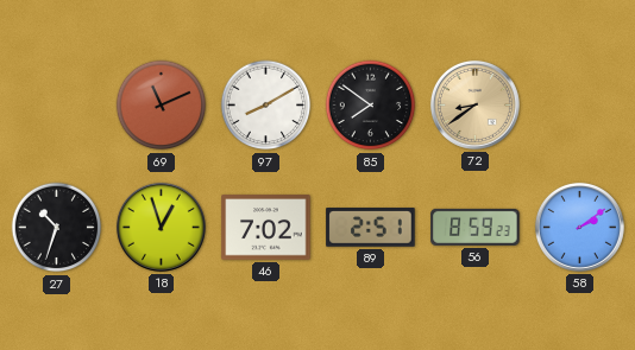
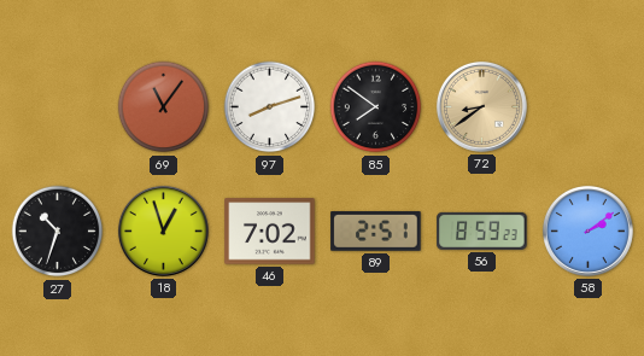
69: 11:11 -> 11:06 (164, 107)
97: 8:10 -> 8:12 (270, 107)
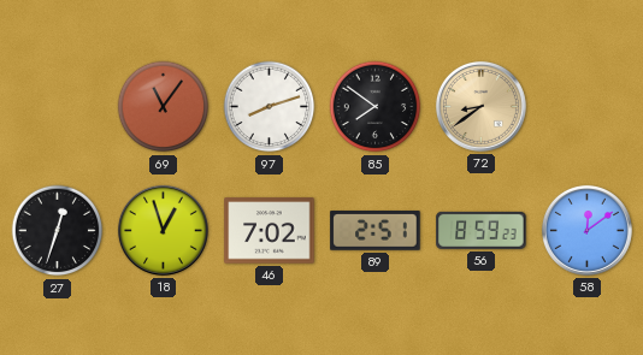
27: 10:33 -> 12:33 (58, 231)
58: 2:09 -> 12:09 (586, 230)
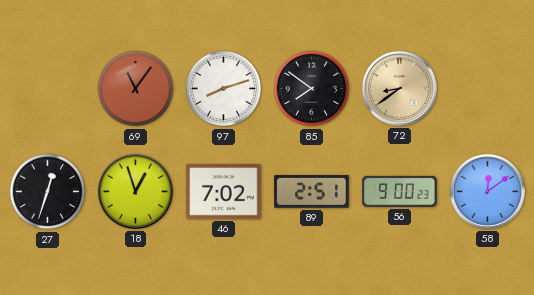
56: 8:59 -> 9:00 (400, 191)
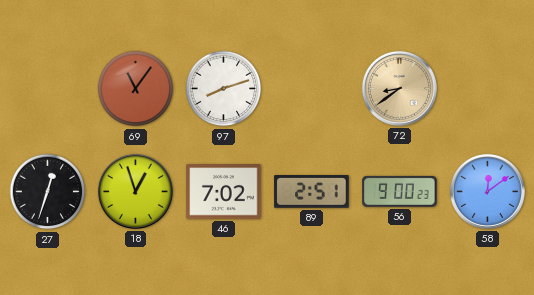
85: 7:51 -> none (312, 89)
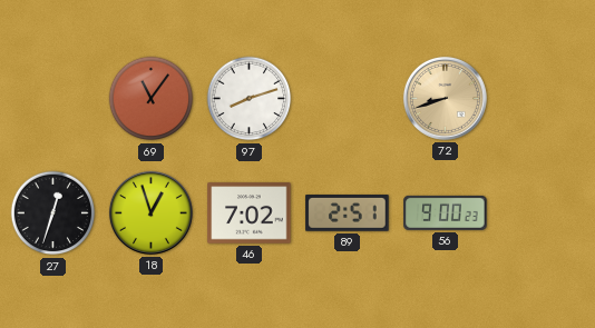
72: 8:39 -> 8:42 (445, 98)
58: 12:09 -> none (487, 191)
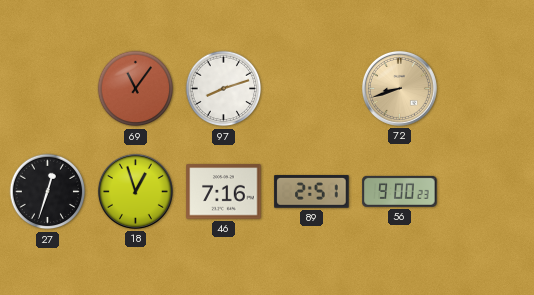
46: 7:02 -> 7:16 (224, 192)
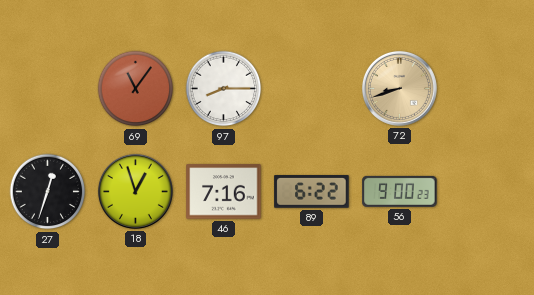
97: 8:12 -> 8:15 (224, 89)
89: 2:51 -> 6:22 (312, 192)
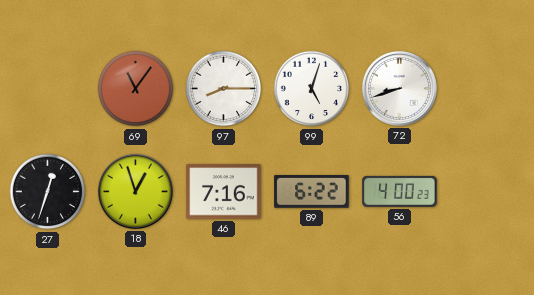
99: none -> 5:03 (312, 89)
72 dial: champagne -> white (399, 88)
56: 9:00 -> 4:00 (400, 191)
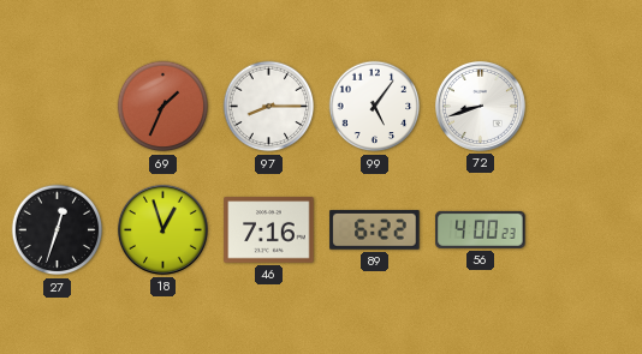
69: 11:06 -> 1:34 (164, 107)
99: 5:03 -> 5:06 (375, 107)
